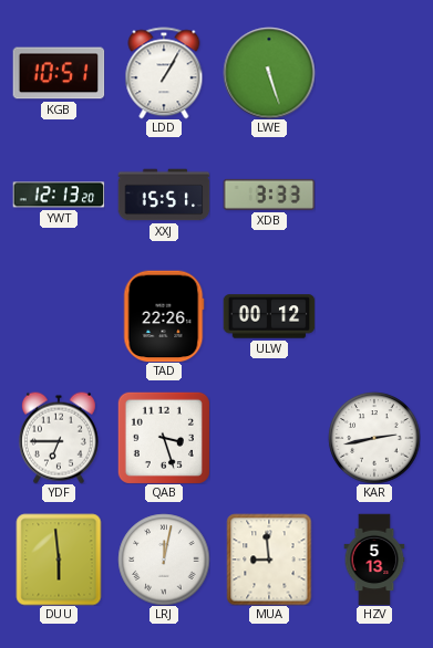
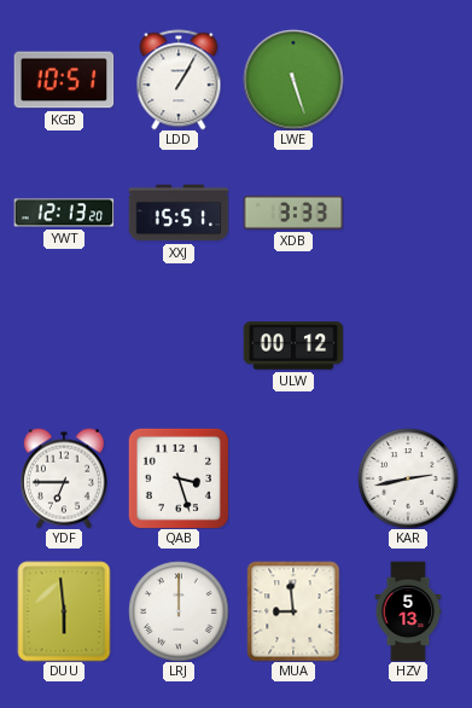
TAD: 22:26 -> none (164, 316)
LRJ: 12:02 -> 12:00 (179, 611)
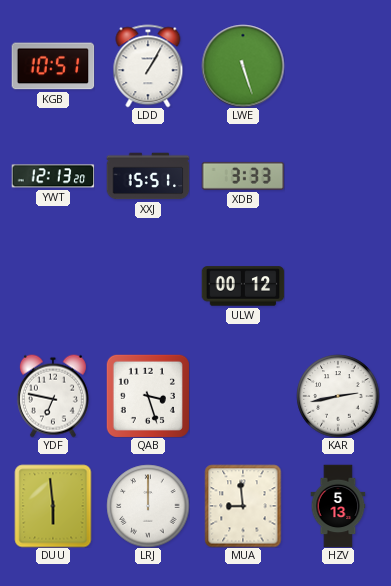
YDF: 6:45 -> 6:47 (53, 396)
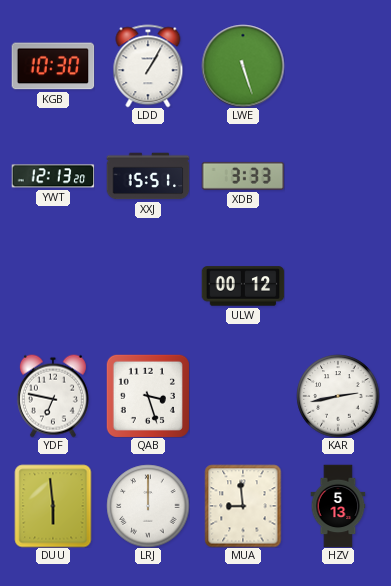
KGB: 10:51 -> 10:30 (53, 66)
